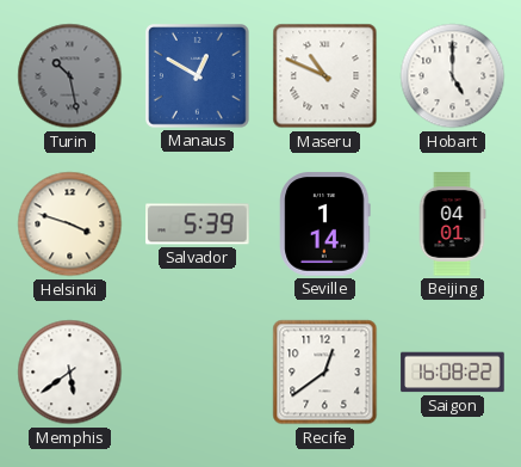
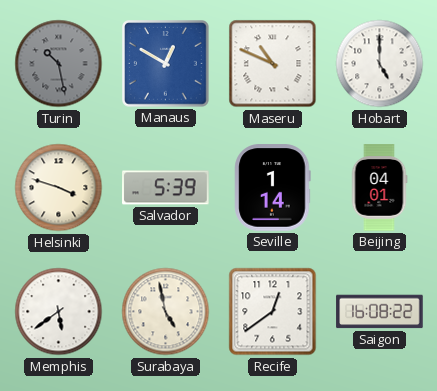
Surabaya: none -> 4:58 (166, 312)
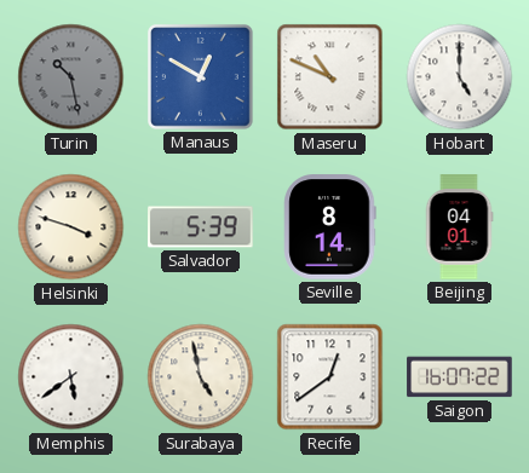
Seville: 1:14 -> 8:14 (330, 227)
Saigon: 16:08 -> 16:07 (460, 377)
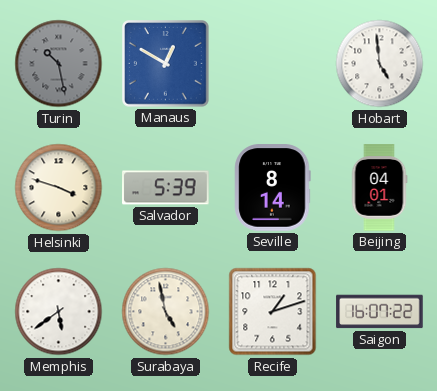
Maseru: 10:49 -> none (330, 77)
Hobart: 5:00 -> 4:59 (380, 64)
Recife: 12:39 -> 1:12 (273, 312)
